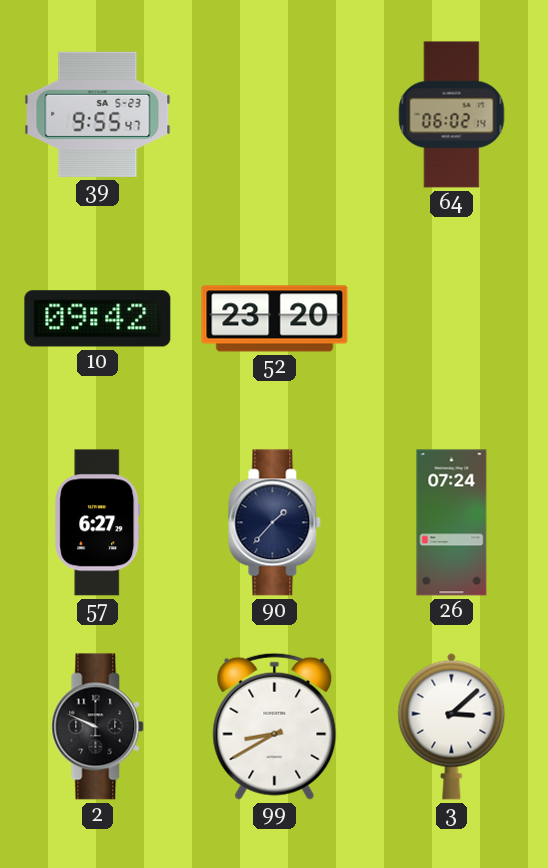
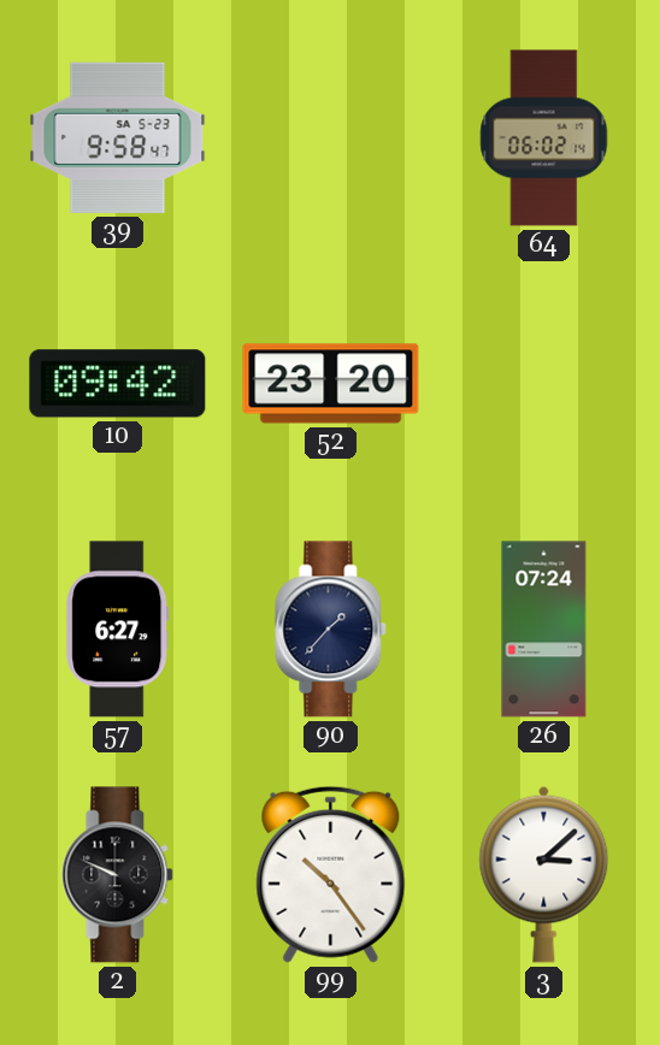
39: 9:55 -> 9:58 (118, 137)
99: 8:40 -> 10:24 (331, 874)
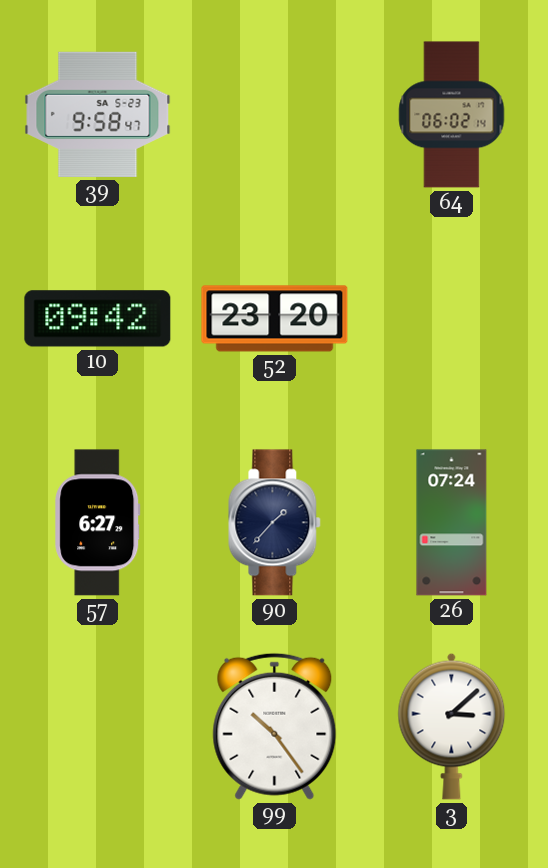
2: 9:49 -> none (118, 875)
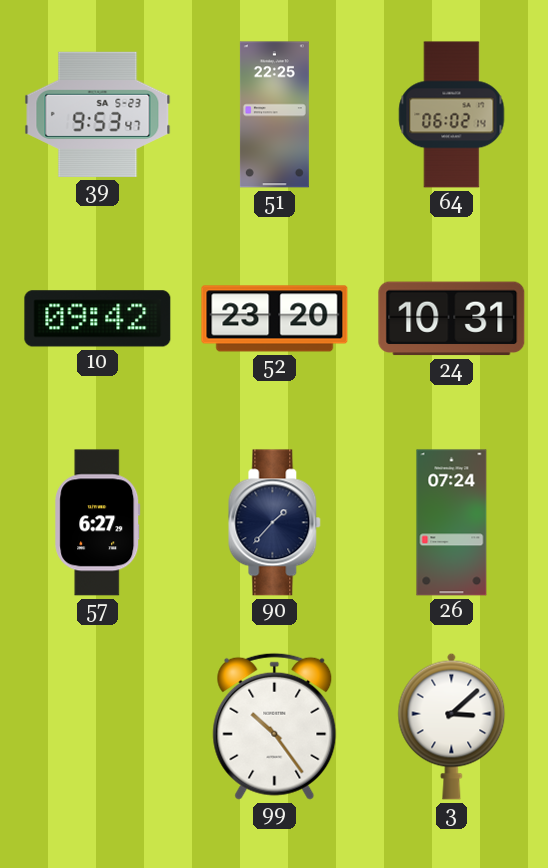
39: 9:58 -> 9:53 (98, 114)
51: none -> 22:25 (274, 115)
24: none -> 10:31 (452, 319)
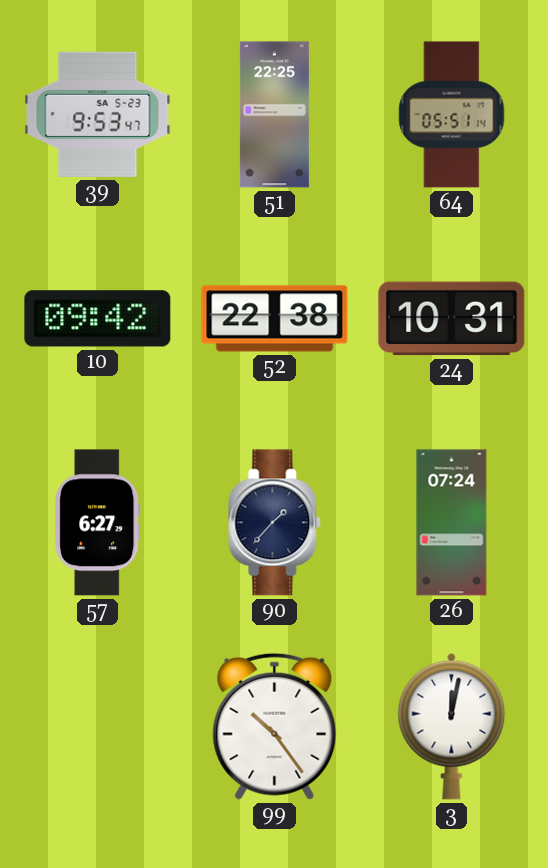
64: 06:02 -> 05:51 (452, 115)
52: 23:20 -> 22:38 (275, 319)
3: 3:08 -> 12:02 (452, 726)
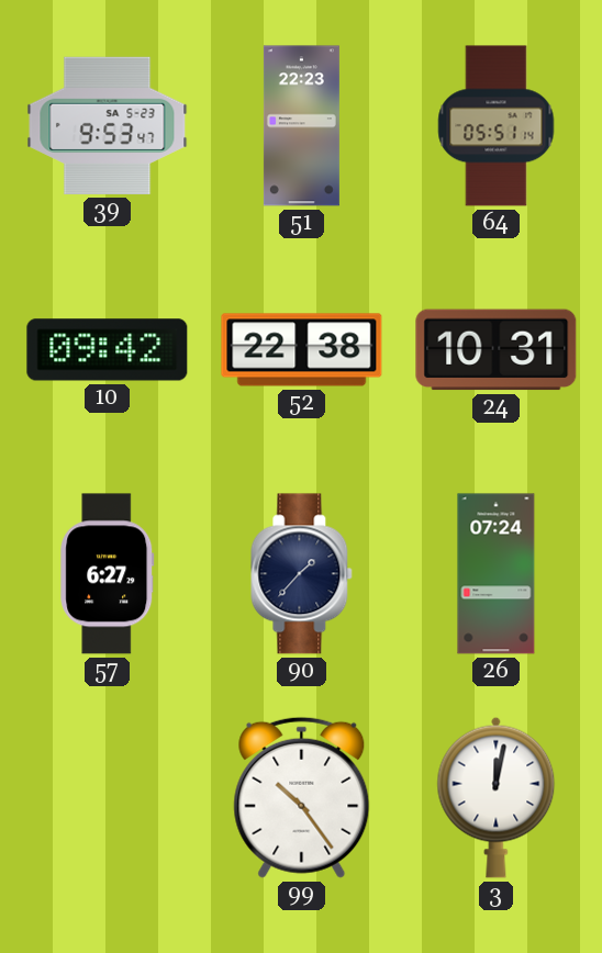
51: 22:25 -> 22:23 (301, 126)
